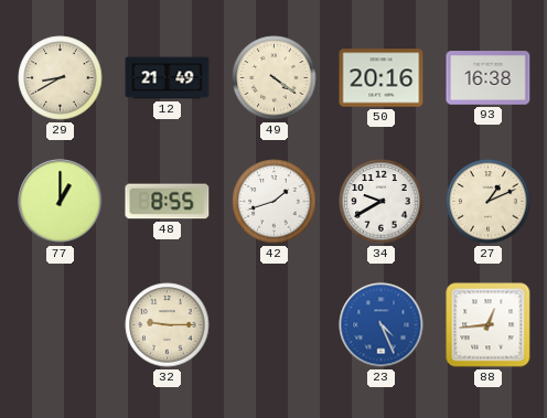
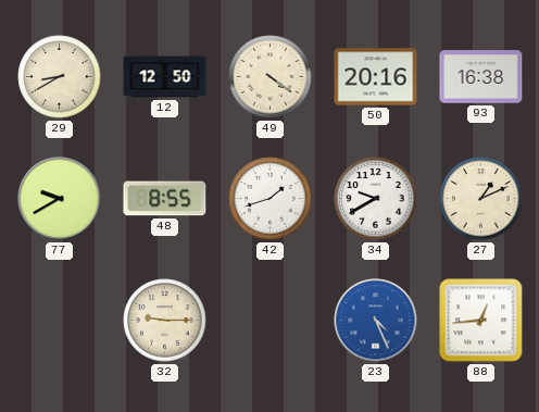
12: 21:49 -> 12:50 (165, 77)
77: 1:00 -> 9:40 (60, 199)
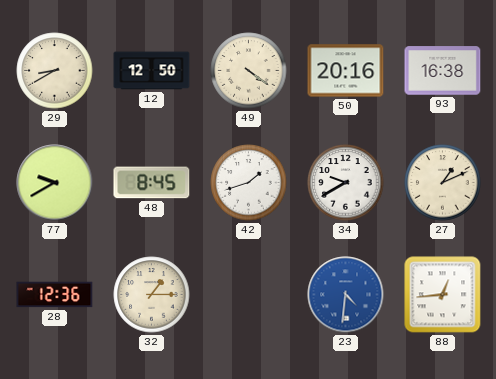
48: 8:55 -> 8:45 (152, 183)
28: none -> 12:36 (55, 295)
32: 9:15 -> 1:15 (152, 295)
23: 4:26 -> 4:31 (346, 295)
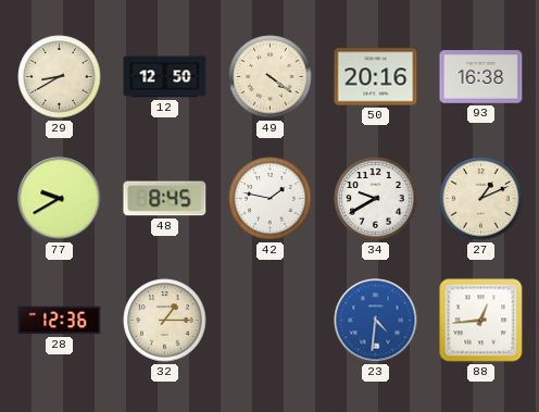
42: 1:42 -> 1:47 (271, 199)
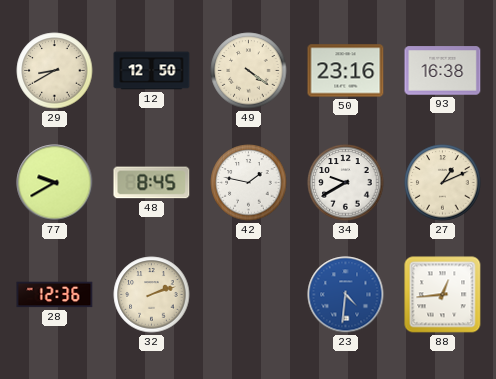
50: 20:16 -> 23:16 (346, 71)
32: 1:15 -> 2:12 (152, 295)
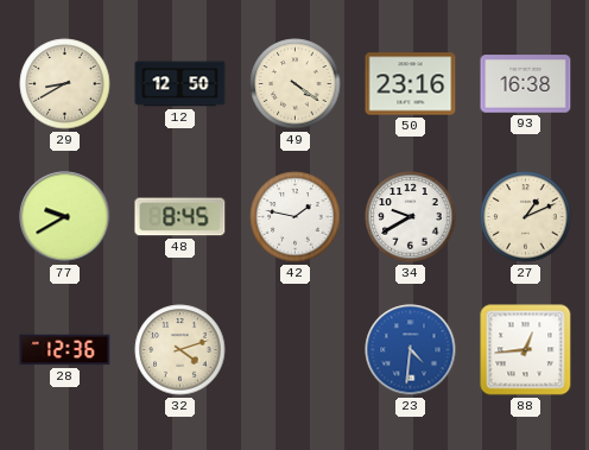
32: 2:12 -> 4:12 (180, 350)
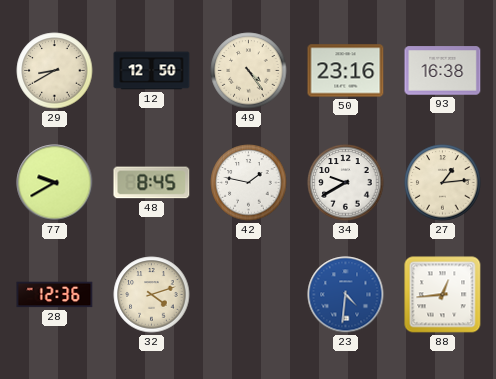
49: 4:21 -> 4:24 (249, 71)
27: 1:11 -> 1:14 (443, 183)
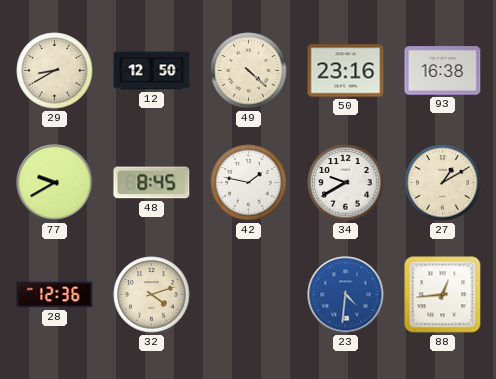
49: 4:24 -> 4:22 (249, 71)
27: 1:14 -> 1:10 (443, 183)
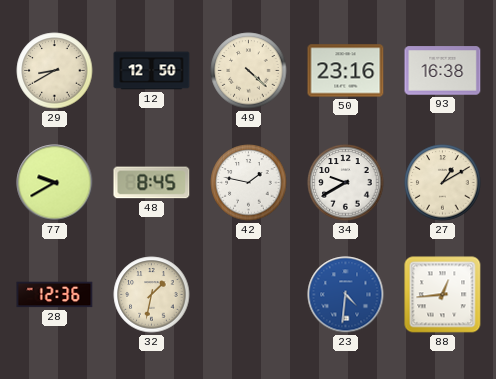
32: 4:12 -> 1:32 (152, 295)
